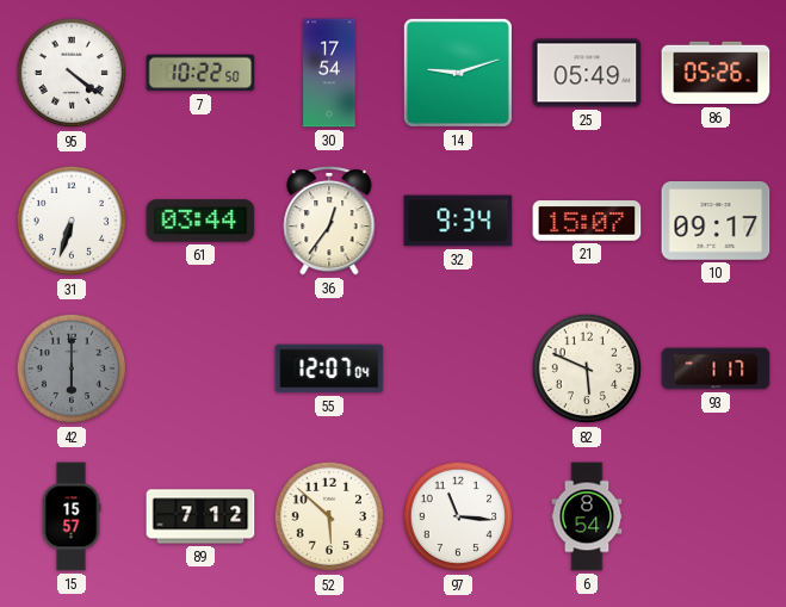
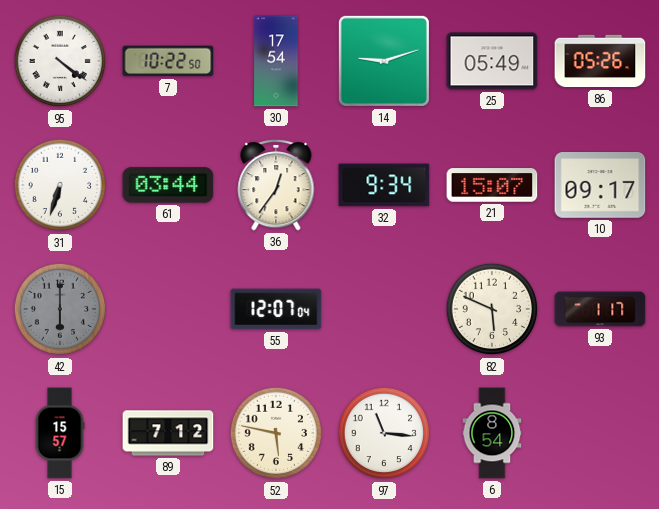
52: 5:52 -> 5:47 (276, 433)
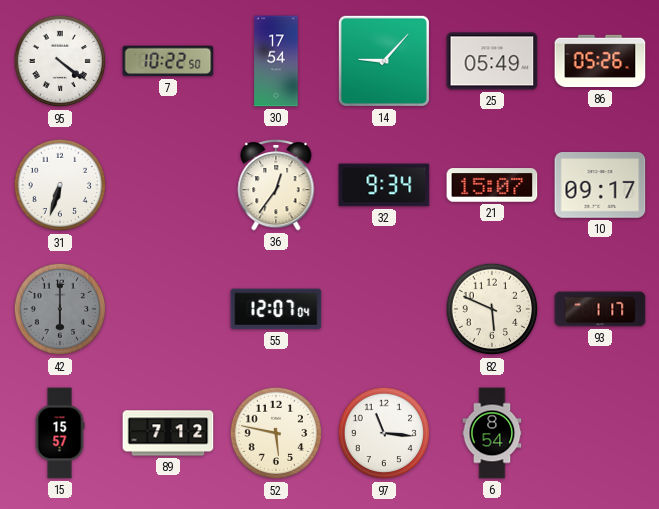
14: 9:12 -> 9:07 (384, 61)
61: 03:44 -> none (168, 185)
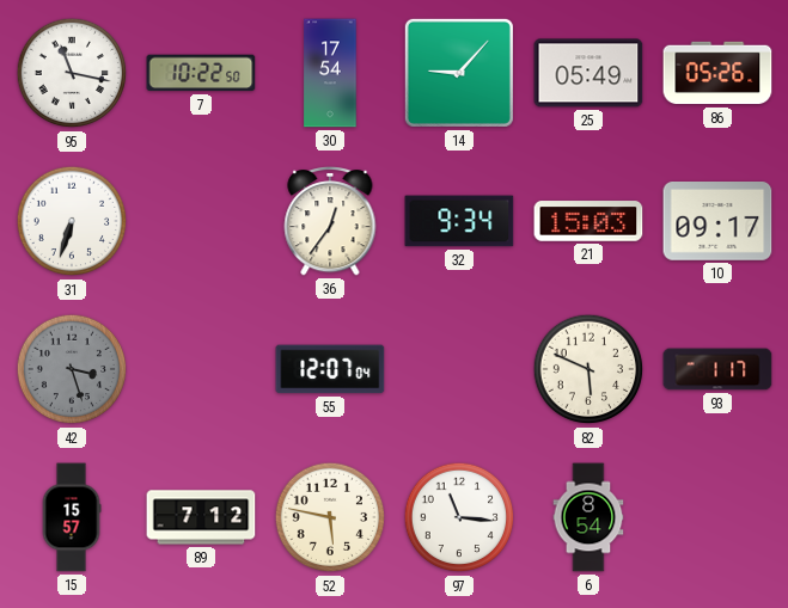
95: 4:21 -> 11:17 (72, 73)
21: 15:07 -> 15:03 (588, 221)
42: 6:00 -> 3:27 (72, 369)
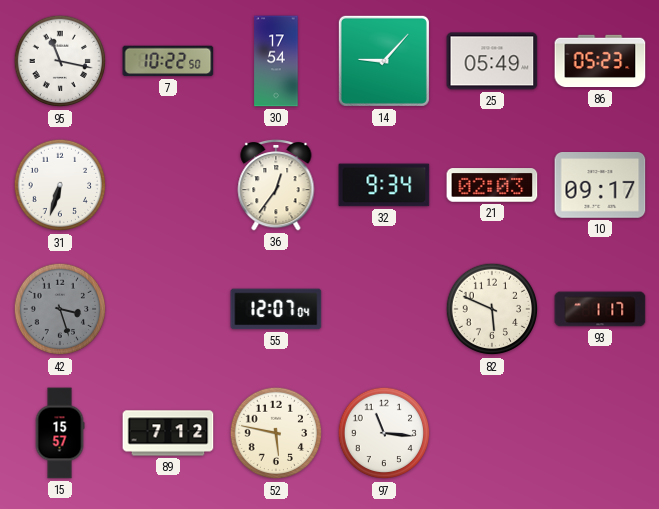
86: 05:26 -> 05:23 (600, 61)
21: 15:03 -> 02:03 (492, 185)
6: 8:54 -> none (588, 517)
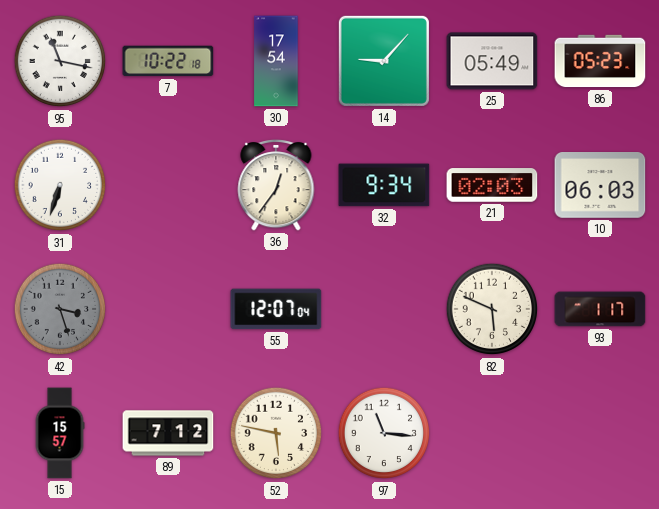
7: 10:22:50 -> 10:22:18 (168, 61)
10: 09:17 -> 06:03 (600, 186)
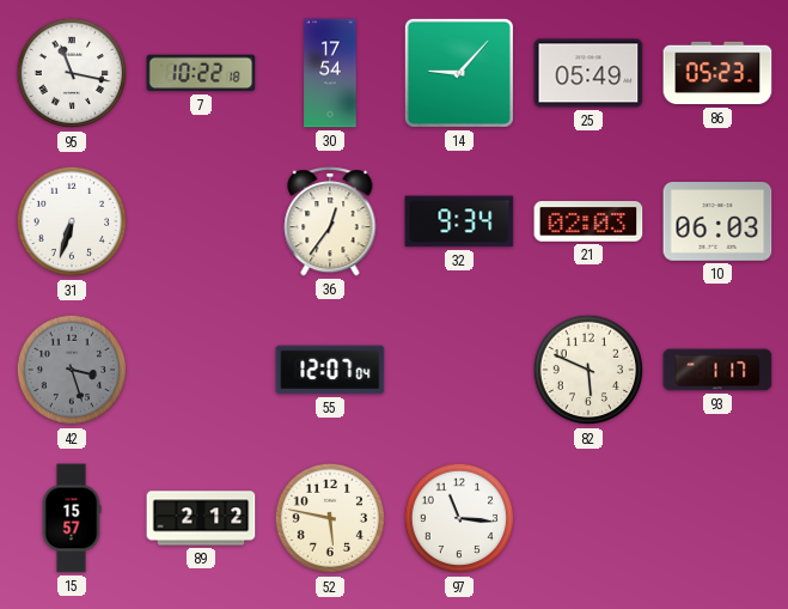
89: 7:12 -> 2:12 (201, 518)
